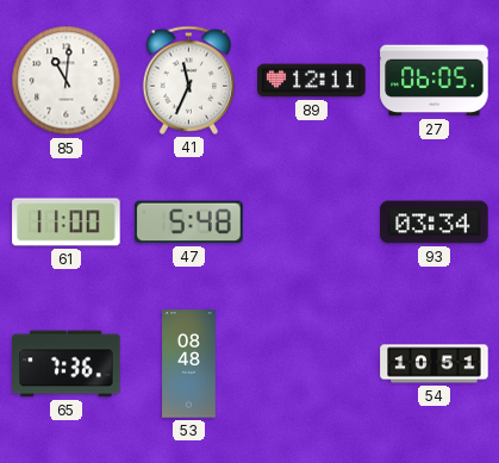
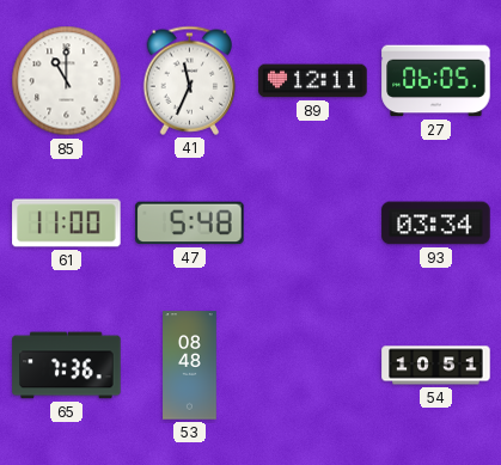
85: 11:01 -> 11:00 (67, 81)
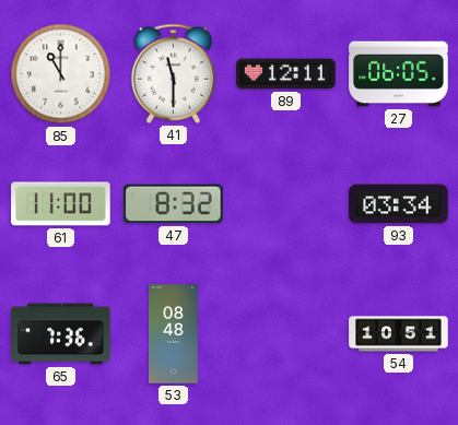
41: 11:34 -> 11:30 (174, 73)
47: 5:48 -> 8:32 (174, 204)
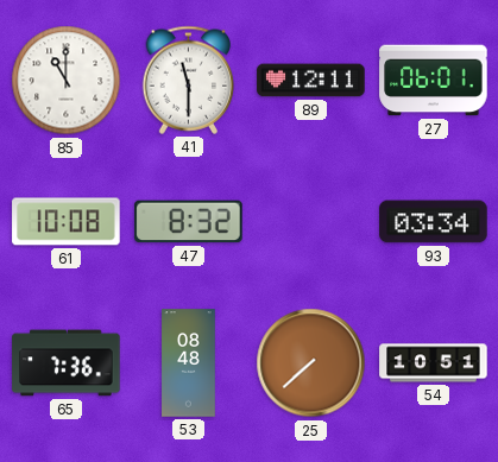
27: 06:05 -> 06:01 (434, 81)
61: 11:00 -> 10:08 (67, 222)
25: none -> 7:38 (311, 363)
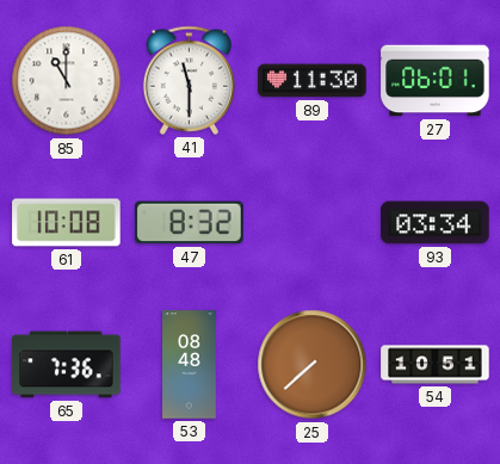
89: 12:11 -> 11:30 (313, 81)
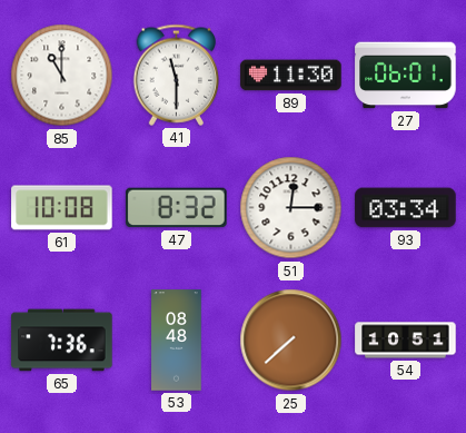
51: none -> 12:15 (291, 208)
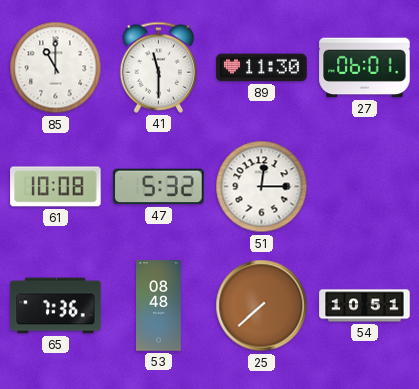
47: 8:32 -> 5:32 (159, 187)
93: 03:34 -> none (406, 208)
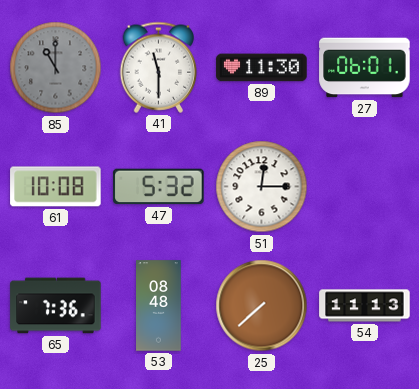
85 dial: white -> grey (56, 68)
54: 10:51 -> 11:13 (365, 306)
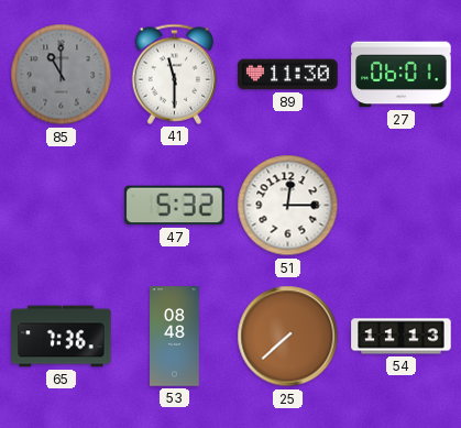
61: 10:08 -> none (56, 187)
